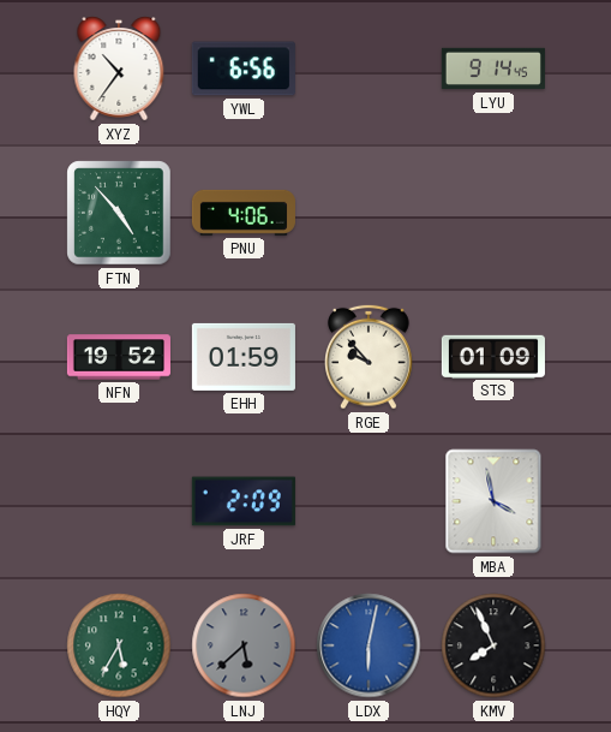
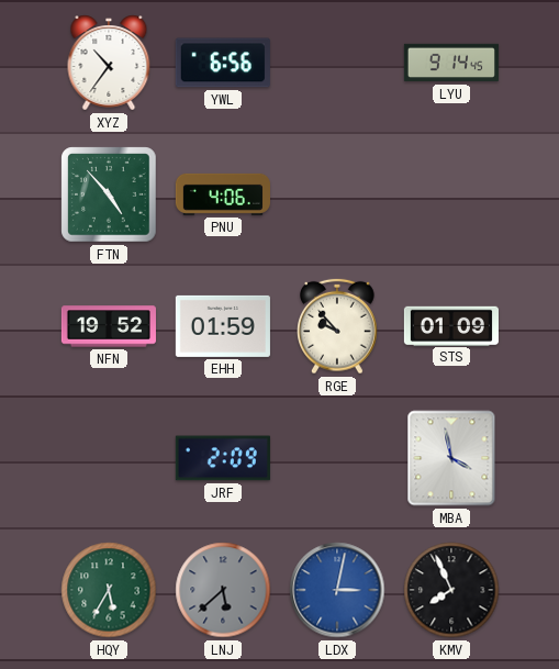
LDX: 6:02 -> 3:02 (337, 590)
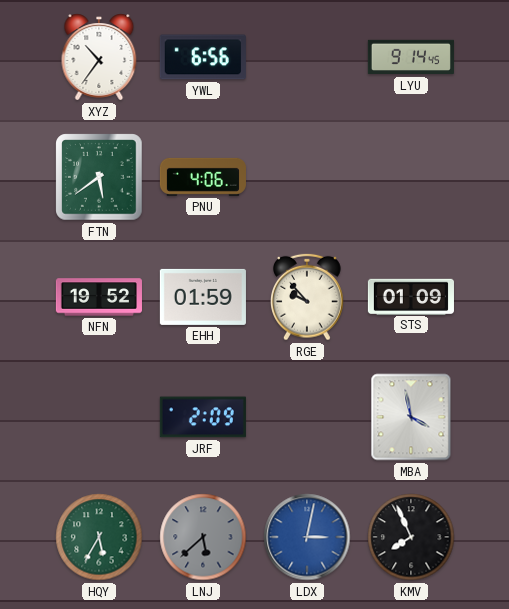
FTN: 4:53 -> 5:39 (99, 177)
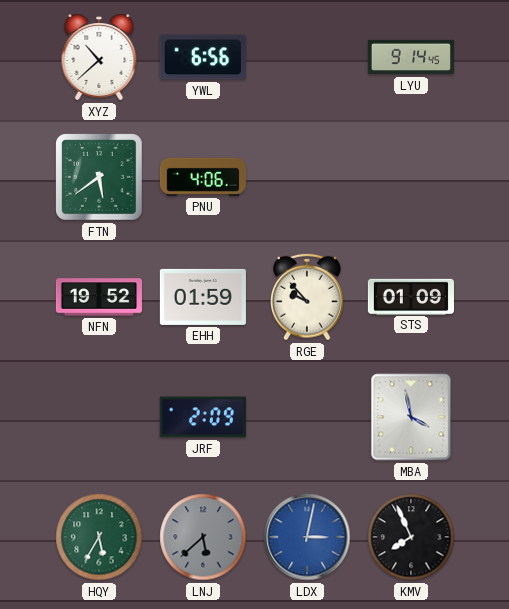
XYZ: 10:36 -> 10:38 (99, 57)
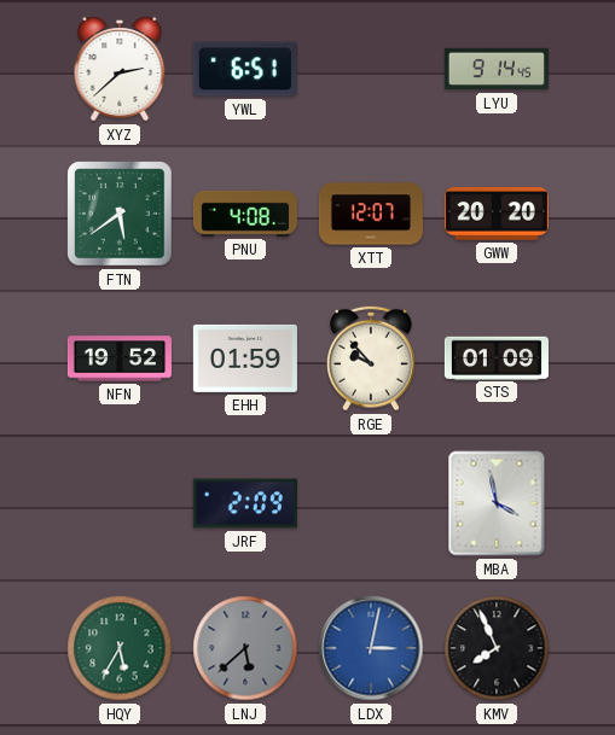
XYZ: 10:38 -> 2:38 (120, 69)
YWL: 6:56 -> 6:51 (245, 69)
PNU: 4:06 -> 4:08 (245, 214)
XTT: none -> 12:07 (371, 214)
GWW: none -> 20:20 (497, 214)
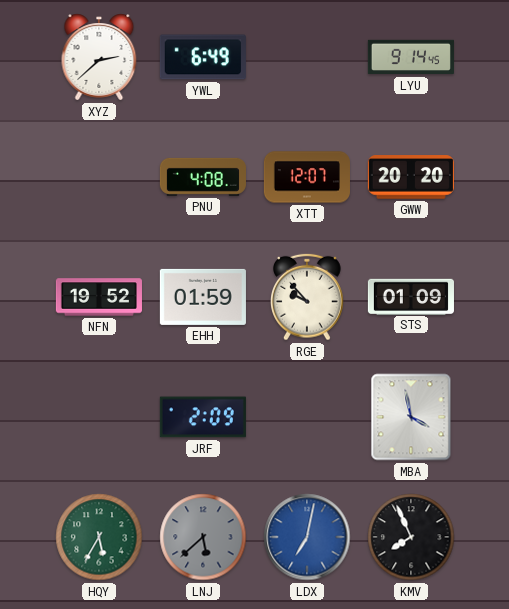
YWL: 6:51 -> 6:49 (203, 57)
FTN: 5:39 -> none (120, 214)
LDX: 3:02 -> 7:02 (307, 537)
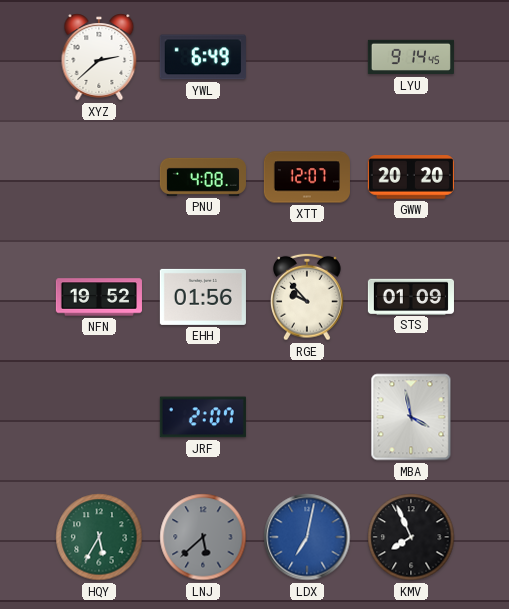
EHH: 01:59 -> 01:56 (203, 297)
JRF: 2:09 -> 2:07 (203, 417)
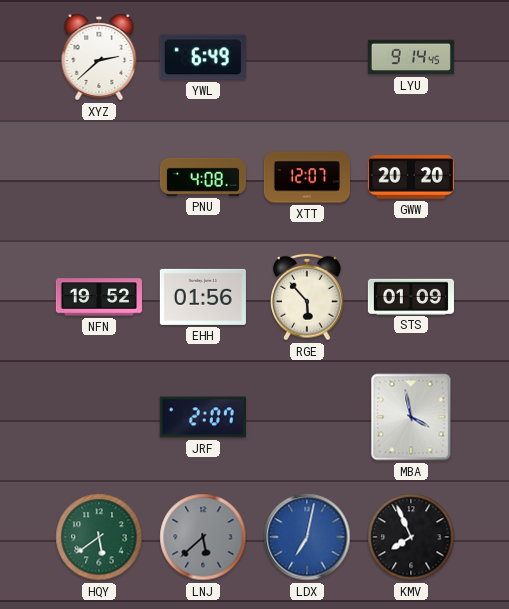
RGE: 9:53 -> 5:53 (308, 297)
HQY: 5:35 -> 5:39 (99, 537)
